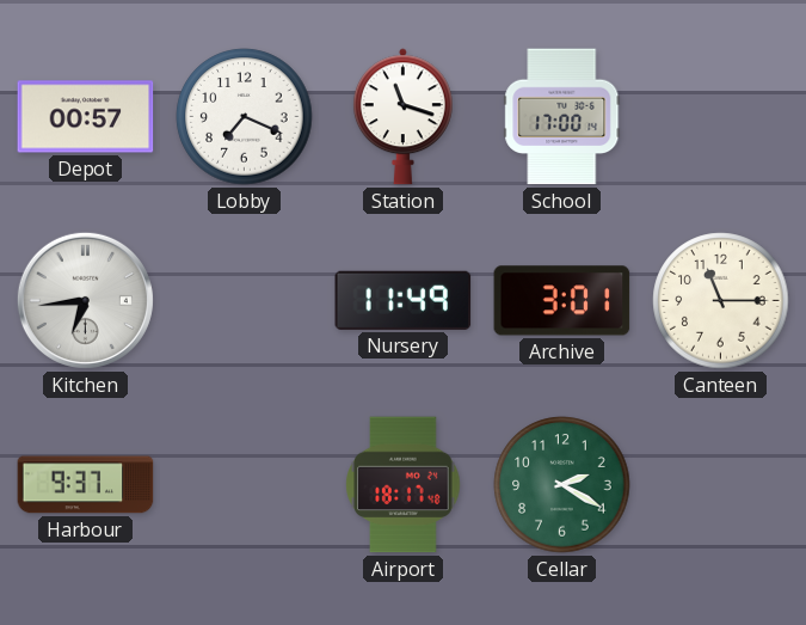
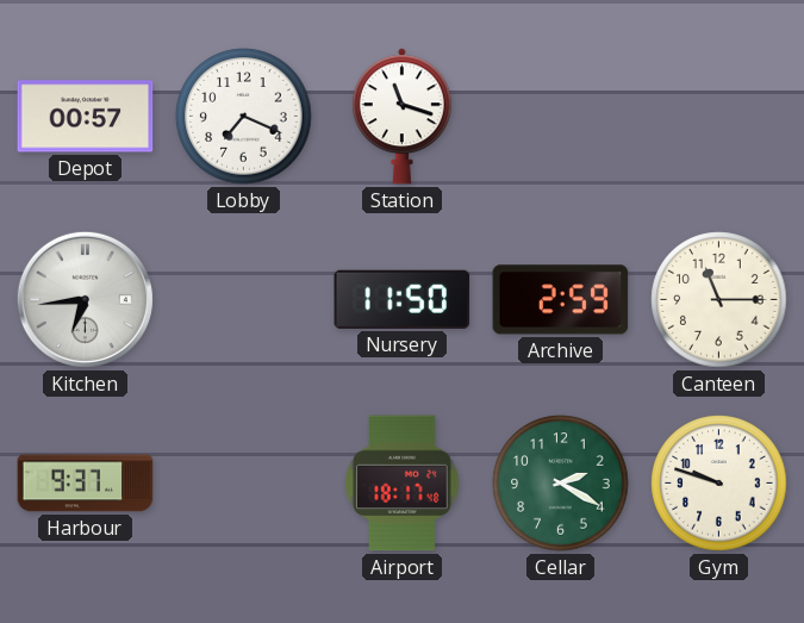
School: 17:00 -> none (562, 117)
Nursery: 11:49 -> 11:50 (403, 299)
Archive: 3:01 -> 2:59 (561, 300)
Gym: none -> 9:48 (719, 484)
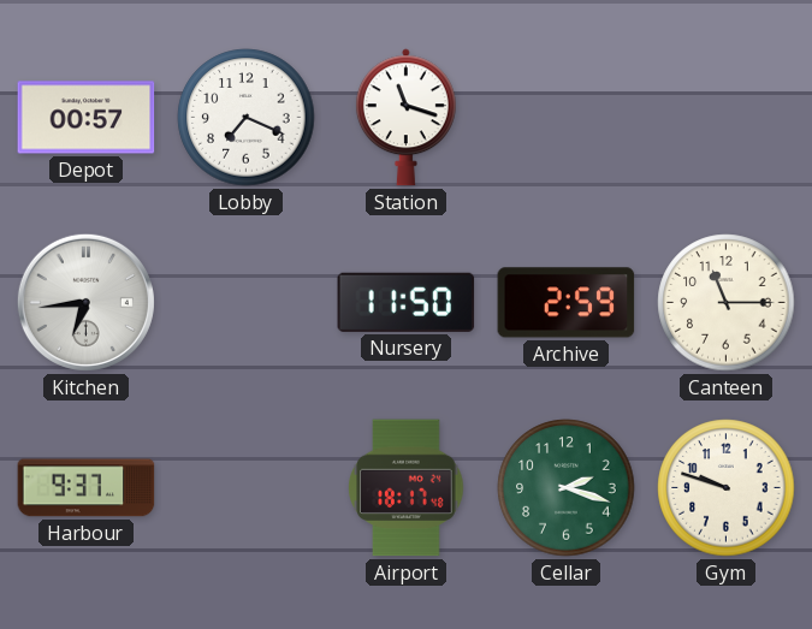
Cellar: 2:20 -> 2:18 (567, 488)
